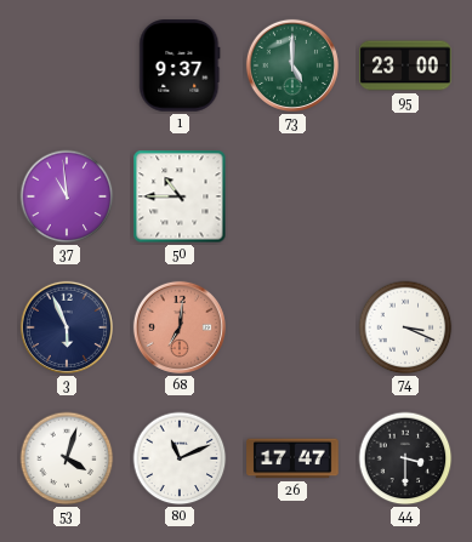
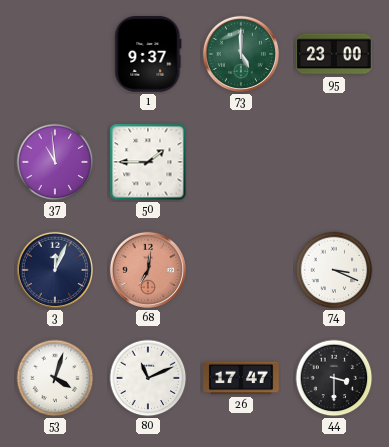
50: 10:45 -> 1:45 (148, 162)
3: 5:56 -> 12:04 (55, 270)
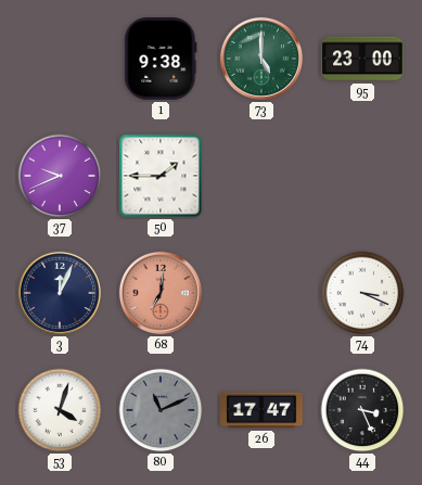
1: 9:37 -> 9:38 (161, 59)
37: 10:59 -> 9:41 (60, 176)
80 dial: white -> grey (161, 410)
44: 3:30 -> 3:26 (362, 410)
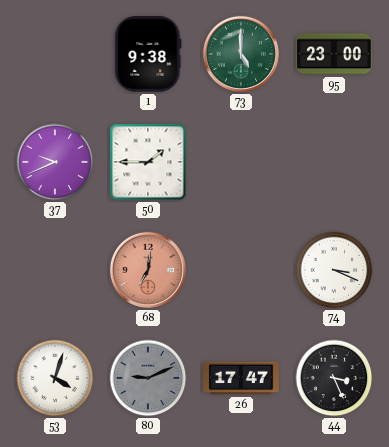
3: 12:04 -> none (60, 293)
80: 11:11 -> 9:11 (148, 378)
